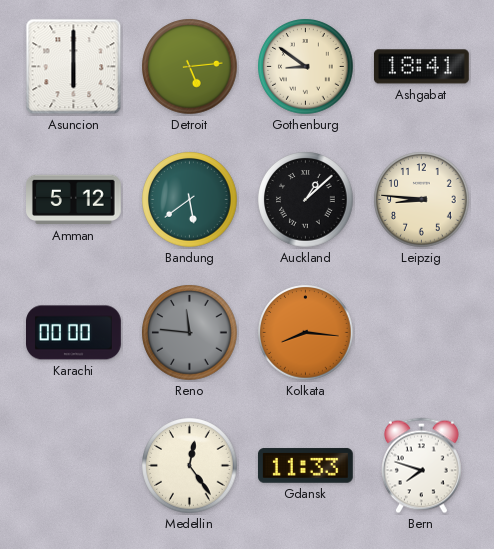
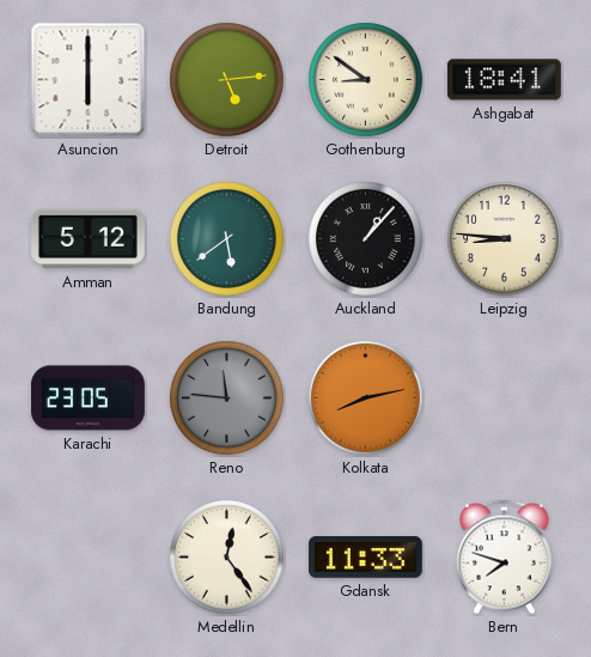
Auckland: 1:08 -> 1:07 (366, 239)
Karachi: 00:00 -> 23:05 (89, 399)
Kolkata: 8:16 -> 8:13 (366, 399)
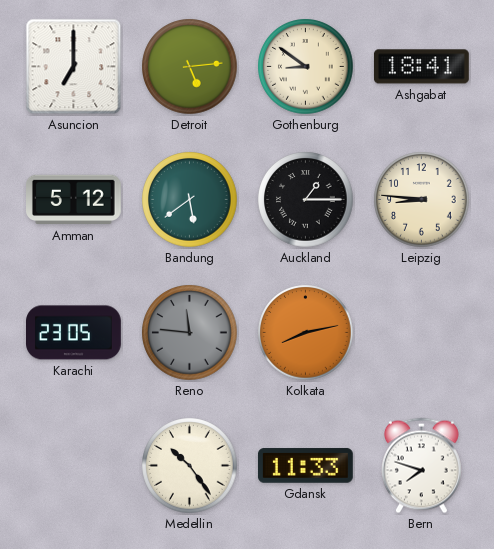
Asuncion: 6:00 -> 7:00 (74, 67)
Auckland: 1:07 -> 1:15 (306, 200)
Medellin: 12:24 -> 10:24 (190, 466)
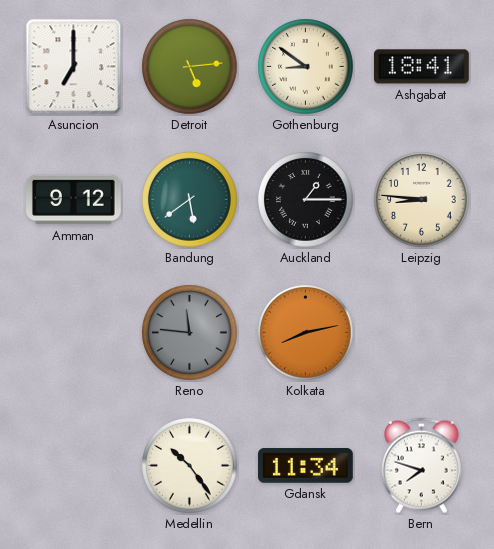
Amman: 5:12 -> 9:12 (74, 200)
Karachi: 23:05 -> none (74, 333)
Gdansk: 11:33 -> 11:34 (305, 466)
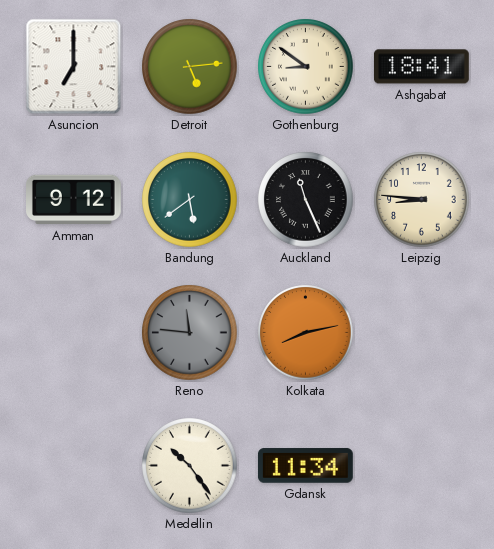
Auckland: 1:15 -> 11:26 (306, 200)
Bern: 7:48 -> none (421, 466)
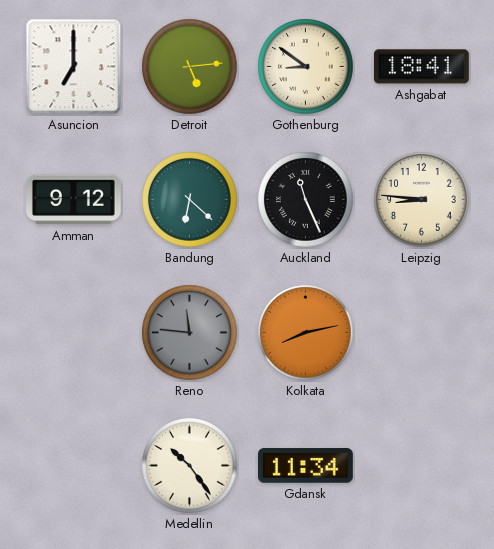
Bandung: 5:39 -> 6:22 (190, 200)
